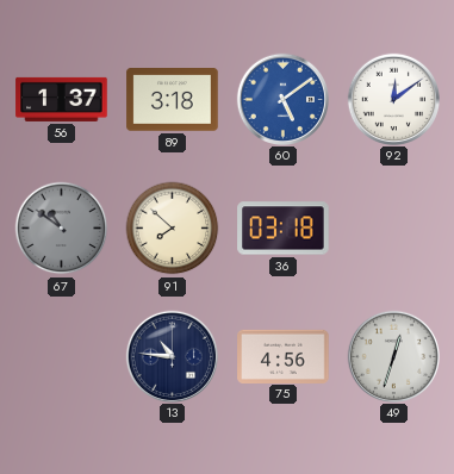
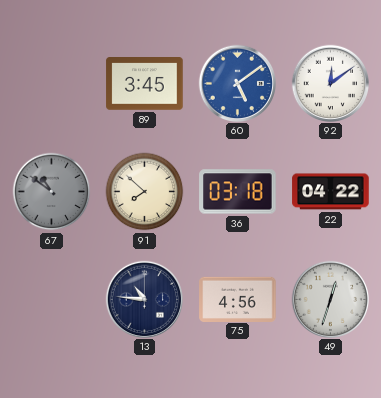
56: 1:37 -> none (62, 99)
89: 3:18 -> 3:45 (145, 84)
22: none -> 04:22 (331, 192)
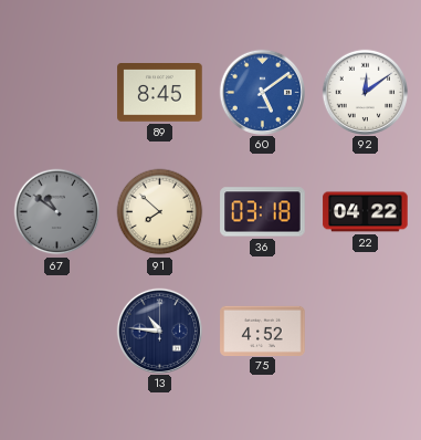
89: 3:45 -> 8:45 (160, 93)
75: 4:56 -> 4:52 (263, 331)
49: 12:33 -> none (330, 299)
